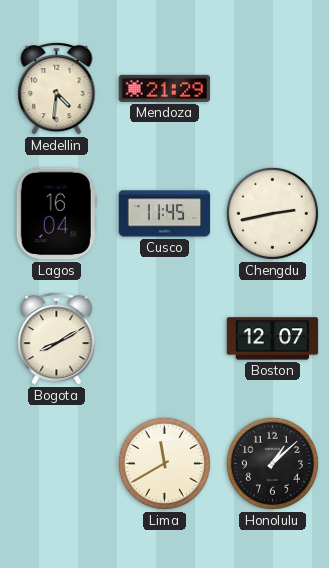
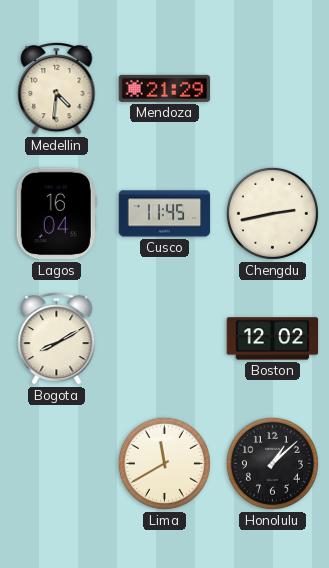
Boston: 12:07 -> 12:02 (273, 339)
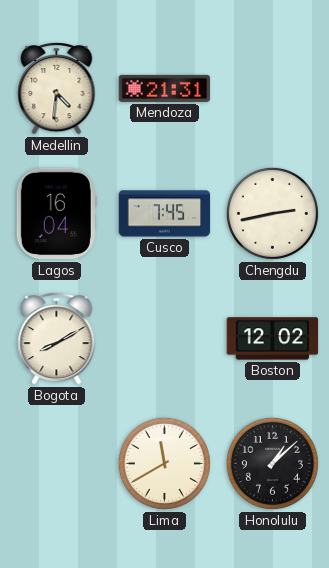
Mendoza: 21:29 -> 21:31 (165, 88)
Cusco: 11:45 -> 7:45 (165, 214)
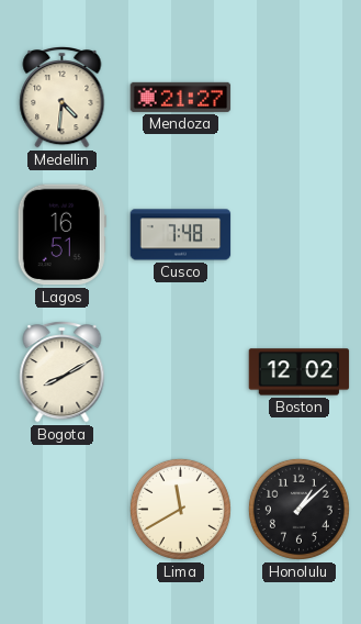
Mendoza: 21:31 -> 21:27 (181, 97)
Lagos: 16:04 -> 16:51 (61, 235)
Cusco: 7:45 -> 7:48 (181, 235)
Chengdu: 2:43 -> none (272, 213)
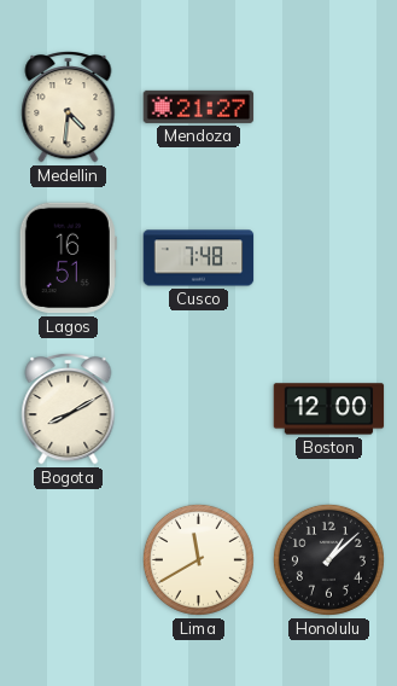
Boston: 12:02 -> 12:00 (329, 409)
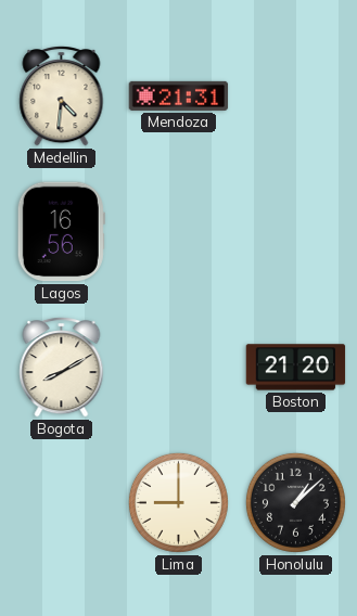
Mendoza: 21:27 -> 21:31 (179, 95)
Lagos: 16:51 -> 16:56 (61, 232)
Cusco: 7:48 -> none (199, 258)
Boston: 12:00 -> 21:20 (296, 368)
Lima: 11:40 -> 9:00 (178, 502)
